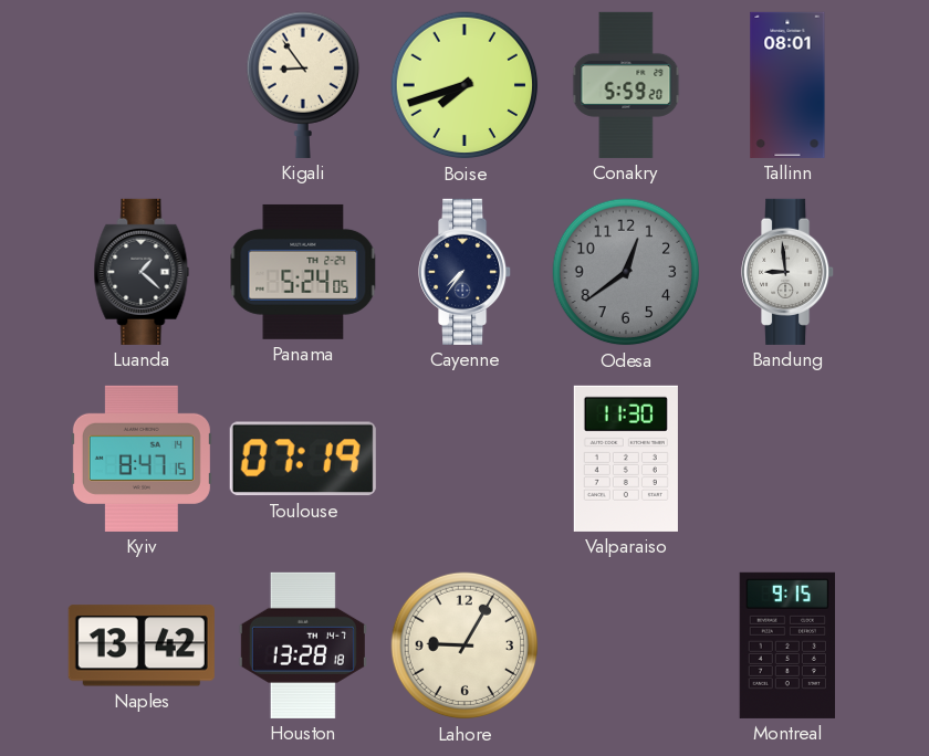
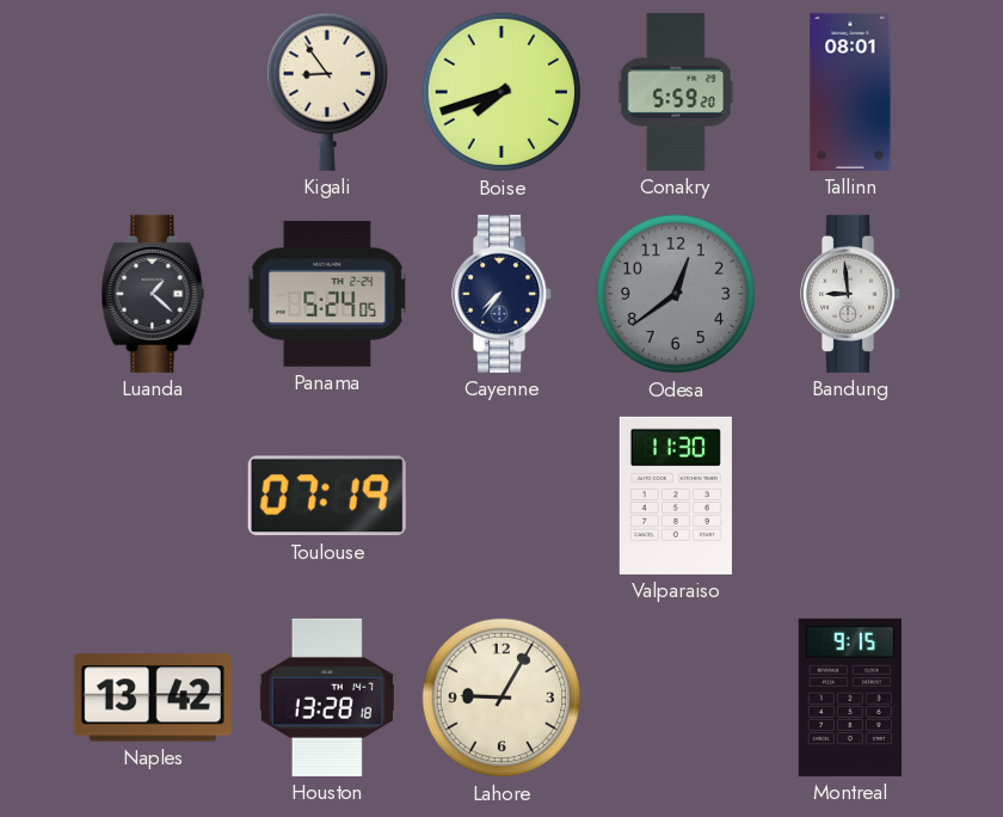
Kyiv: 8:47 -> none (142, 459)
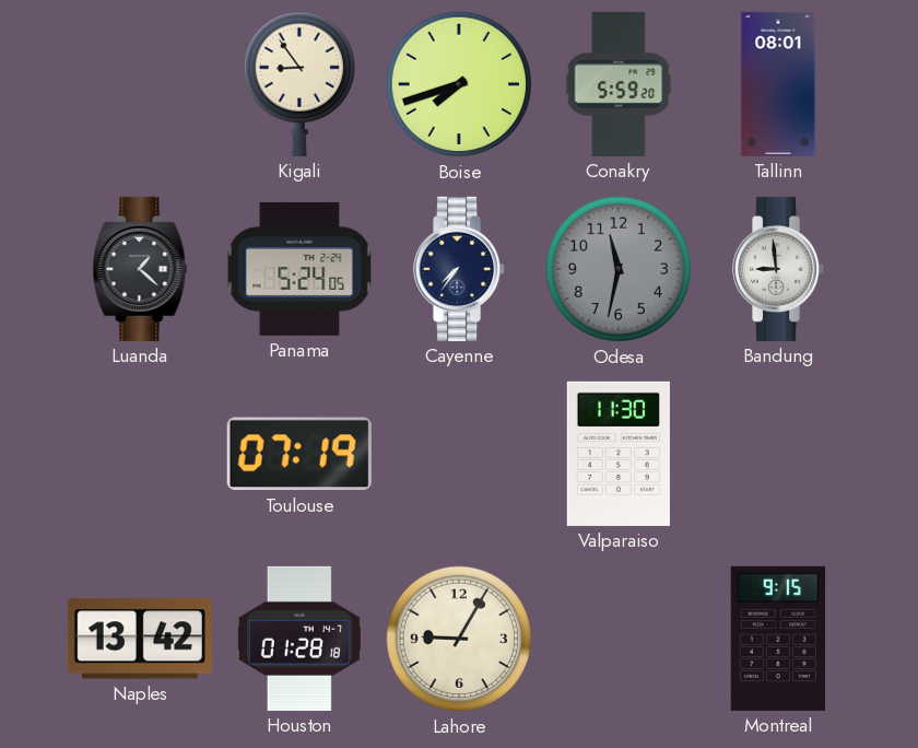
Odesa: 12:39 -> 11:32 (619, 269)
Houston: 13:28 -> 01:28 (299, 639)
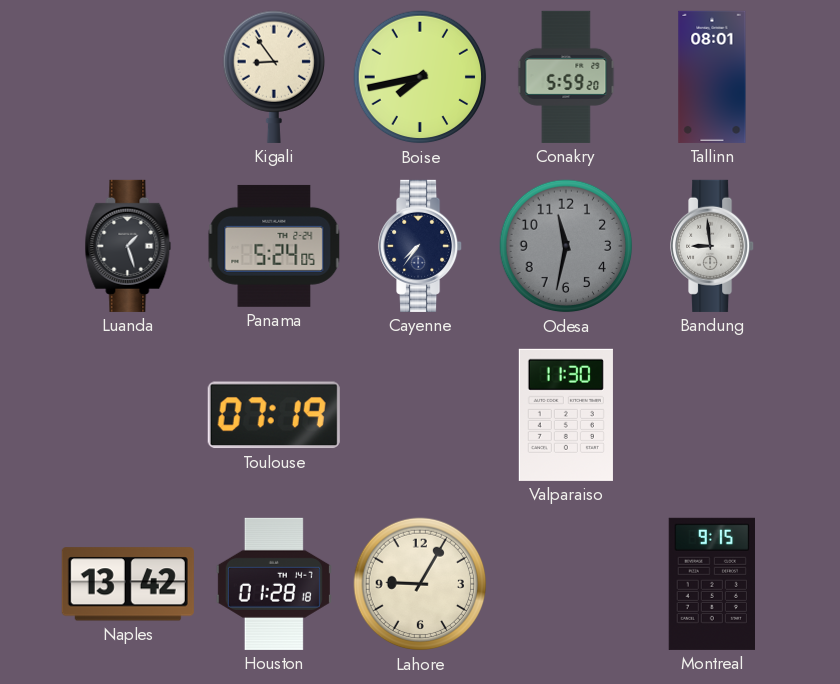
Boise: 7:42 -> 7:43 (420, 77)
Luanda: 1:22 -> 1:27 (128, 246)
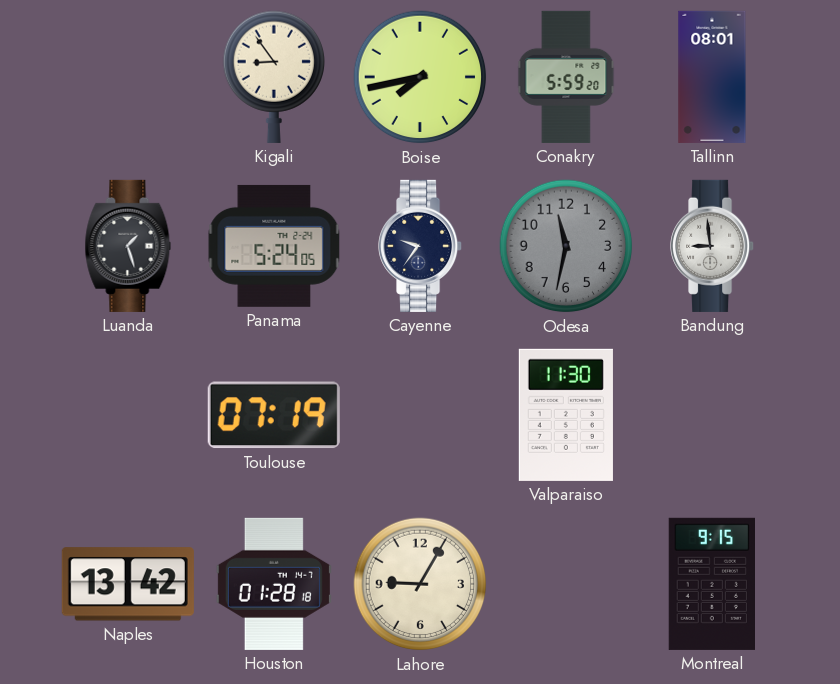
Cayenne: 7:36 -> 9:36 (421, 246)
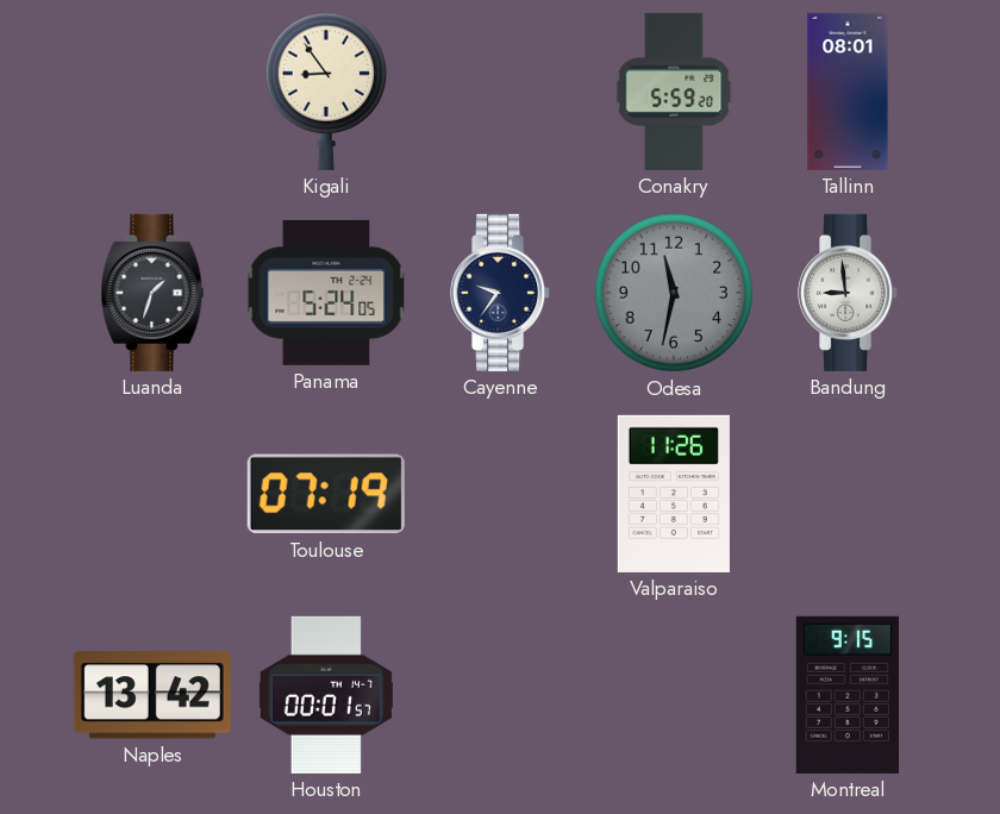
Boise: 7:43 -> none (420, 77)
Luanda: 1:27 -> 1:33 (152, 293)
Valparaiso: 11:30 -> 11:26 (674, 494)
Houston: 01:28 -> 00:01 (326, 695)
Lahore: 9:05 -> none (420, 584)
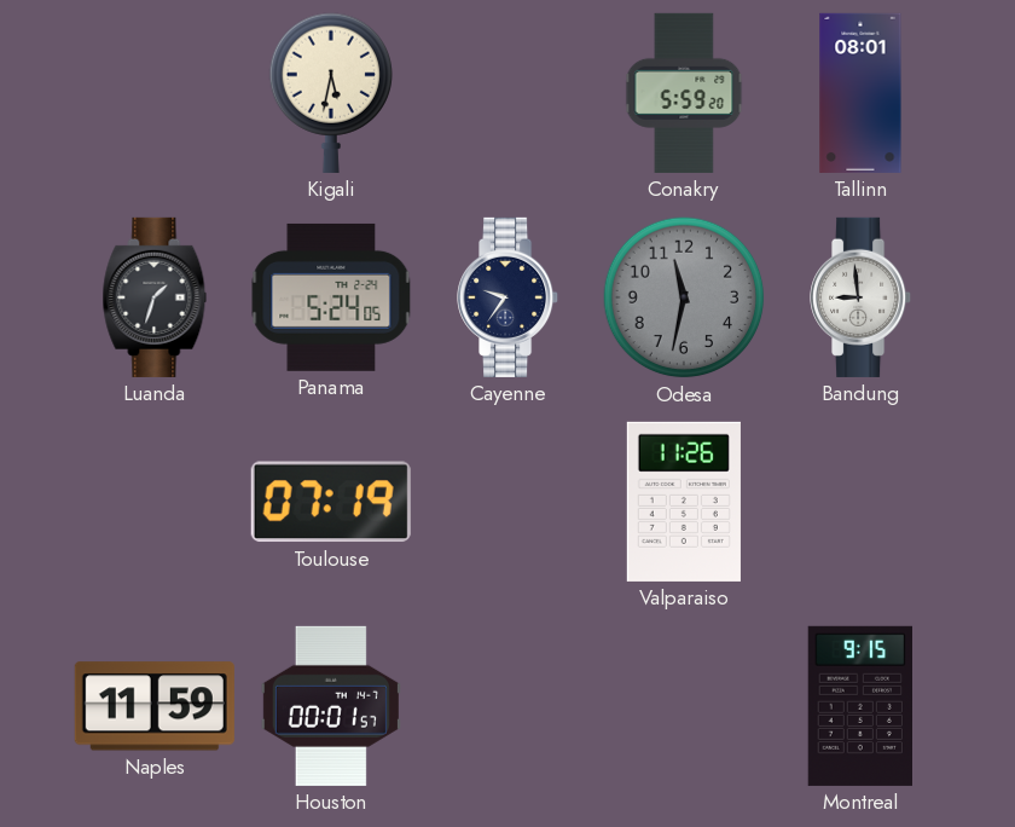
Kigali: 8:54 -> 5:32 (330, 93)
Naples: 13:42 -> 11:59 (155, 706)
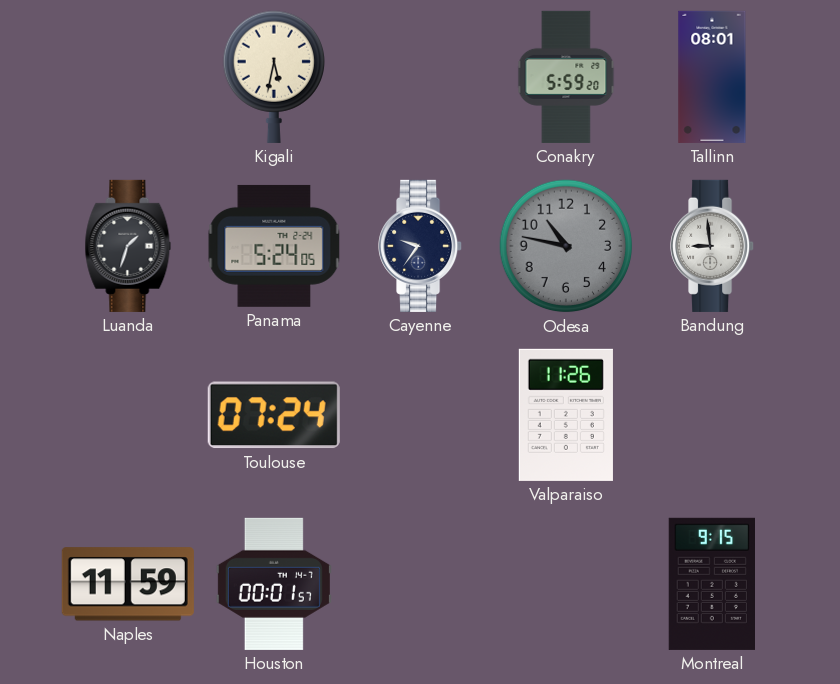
Odesa: 11:32 -> 10:47 (566, 246)
Toulouse: 07:19 -> 07:24 (274, 415)
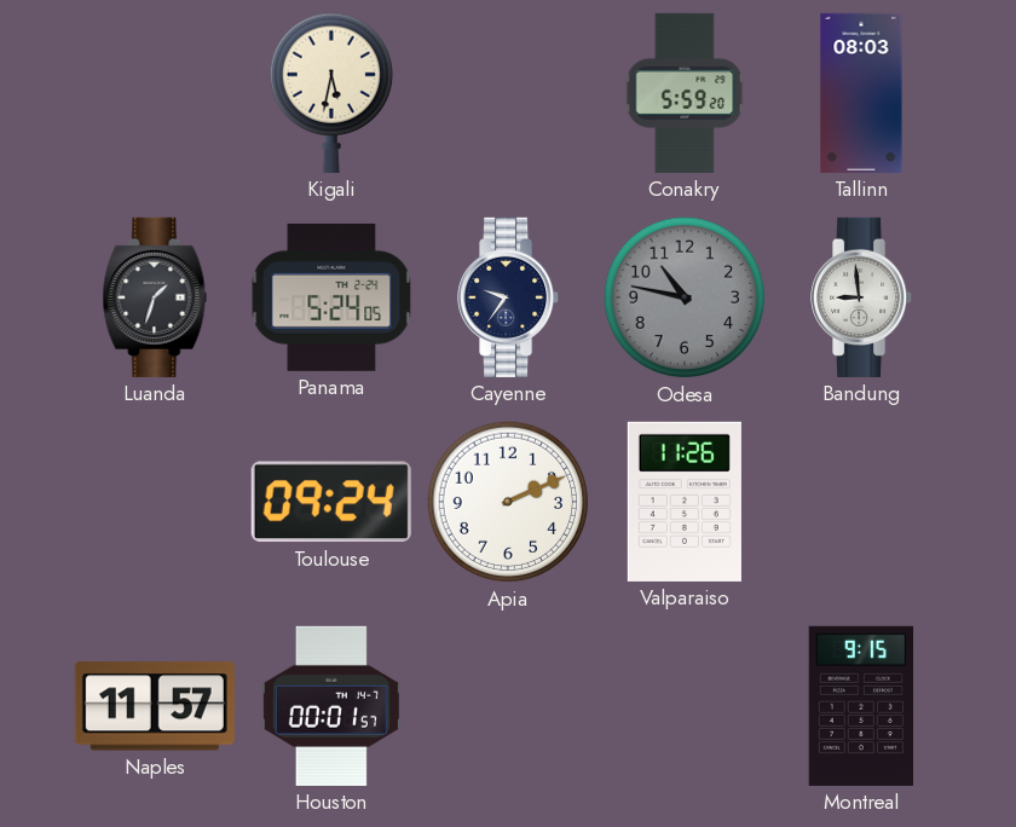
Tallinn: 08:01 -> 08:03 (861, 93)
Toulouse: 07:24 -> 09:24 (331, 502)
Apia: none -> 2:11 (508, 502)
Naples: 11:59 -> 11:57 (155, 706)
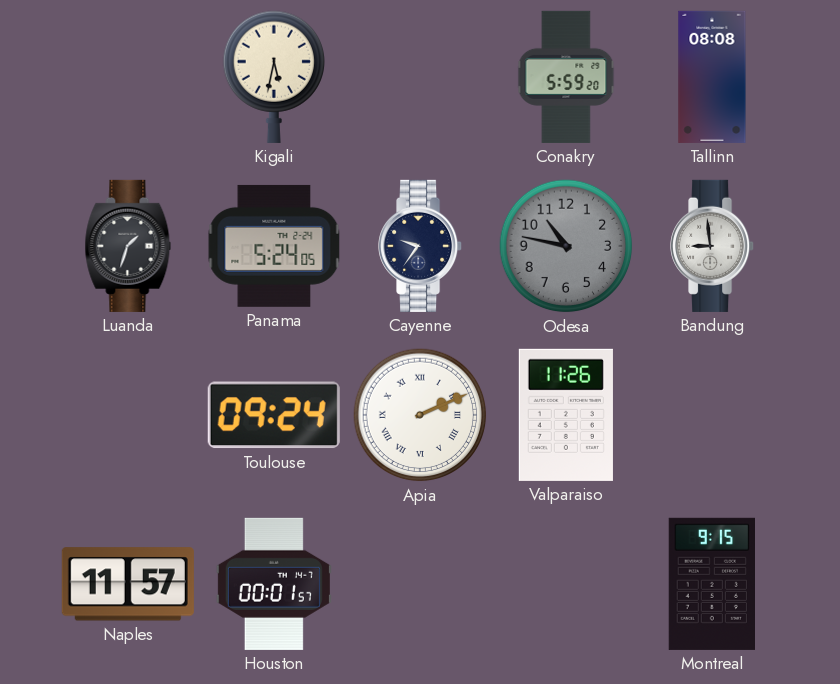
Tallinn: 08:03 -> 08:08 (712, 77)
Apia numerals: Arabic -> Roman (420, 415)
